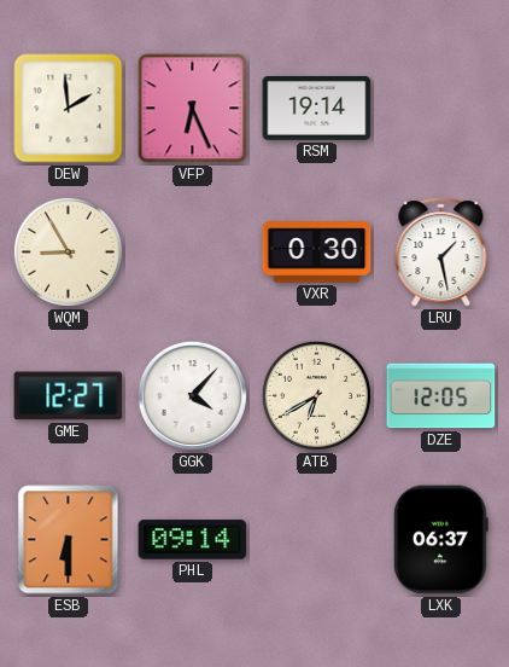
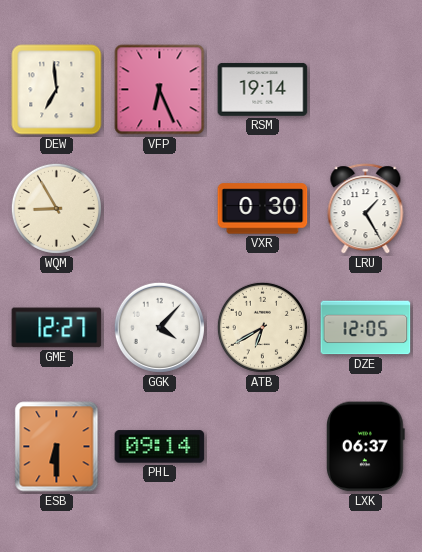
DEW: 1:59 -> 6:59 (57, 90)
LRU: 1:28 -> 1:25 (366, 209)
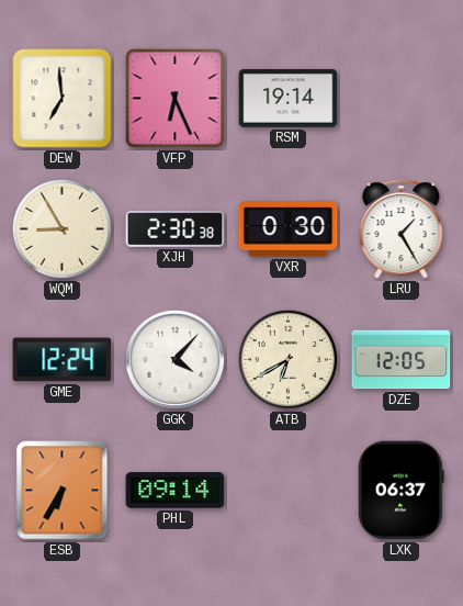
XJH: none -> 2:30 (176, 228)
GME: 12:27 -> 12:24 (63, 360)
ESB: 6:30 -> 6:35 (63, 491)
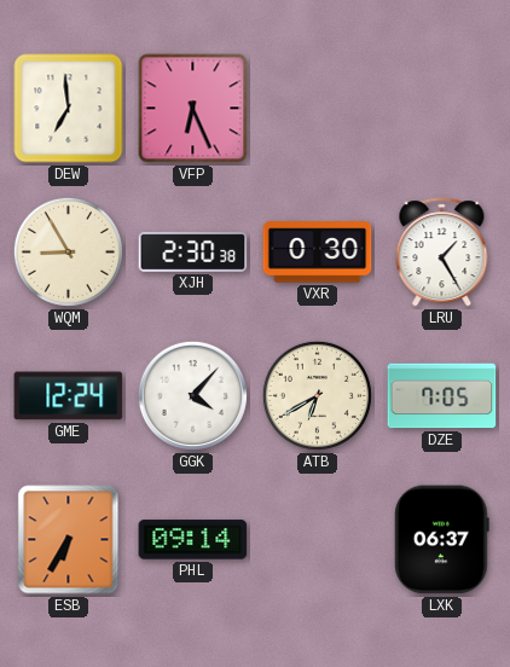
RSM: 19:14 -> none (289, 99)
DZE: 12:05 -> 7:05 (442, 396)
